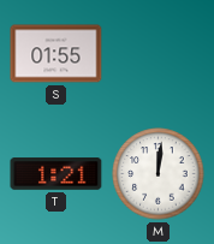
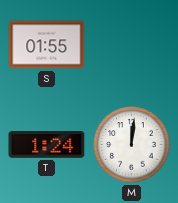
T: 1:21 -> 1:24 (47, 145)
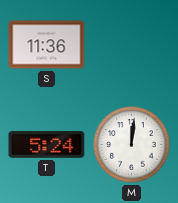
S: 01:55 -> 11:36 (47, 45)
T: 1:24 -> 5:24 (47, 145)
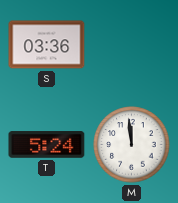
S: 11:36 -> 03:36 (47, 45)
M: 12:01 -> 11:59 (132, 145)
